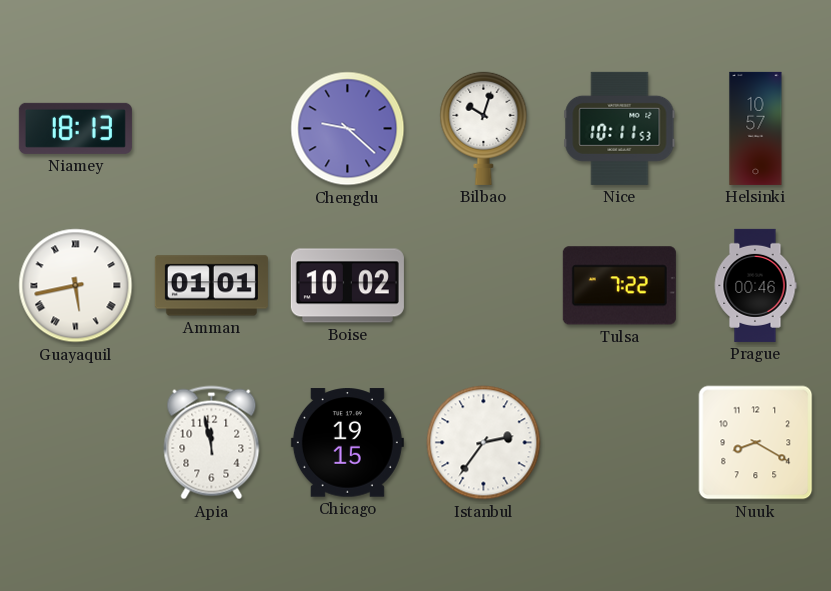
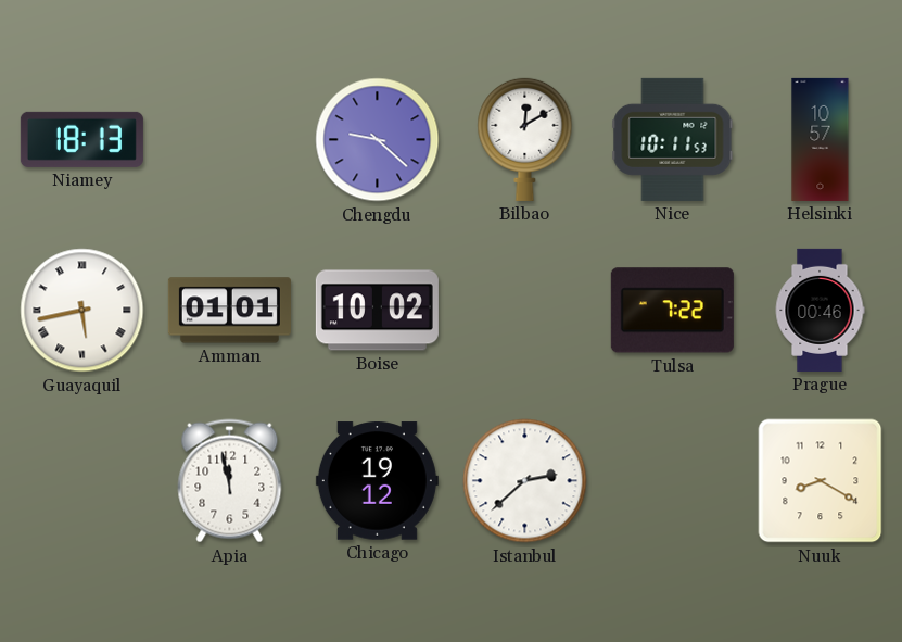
Bilbao: 10:03 -> 12:10 (525, 139)
Chicago: 19:15 -> 19:12 (377, 481)
Istanbul: 2:36 -> 2:38 (525, 481)
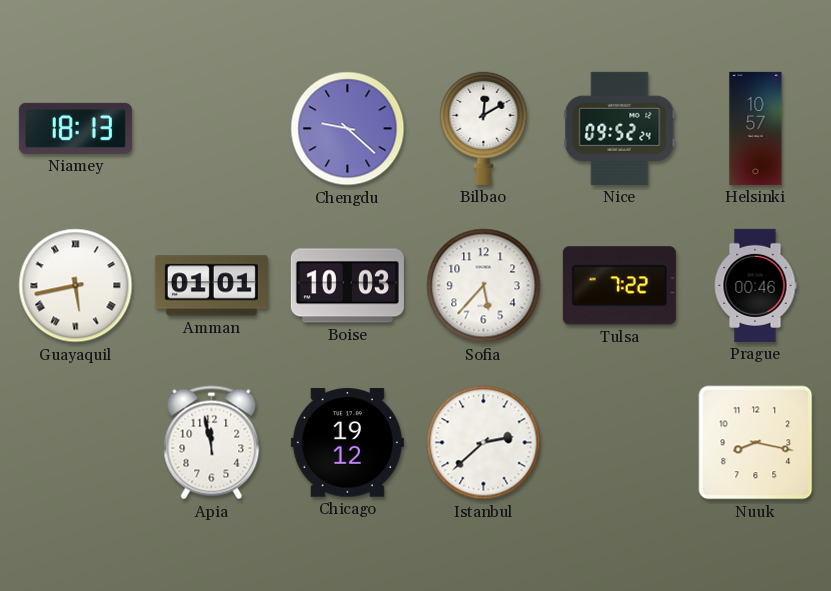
Nice: 10:11 -> 09:52 (620, 128)
Boise: 10:02 -> 10:03 (347, 286)
Sofia: none -> 5:37 (484, 286)
Nuuk: 8:20 -> 8:17 (756, 443)
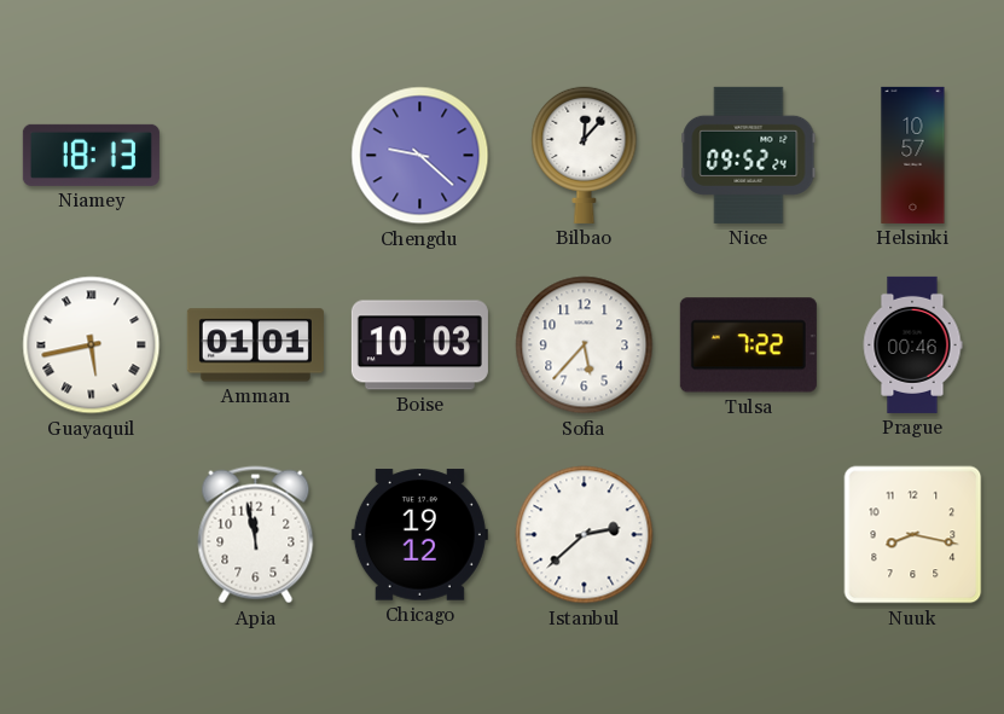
Bilbao: 12:10 -> 12:07 (585, 155)
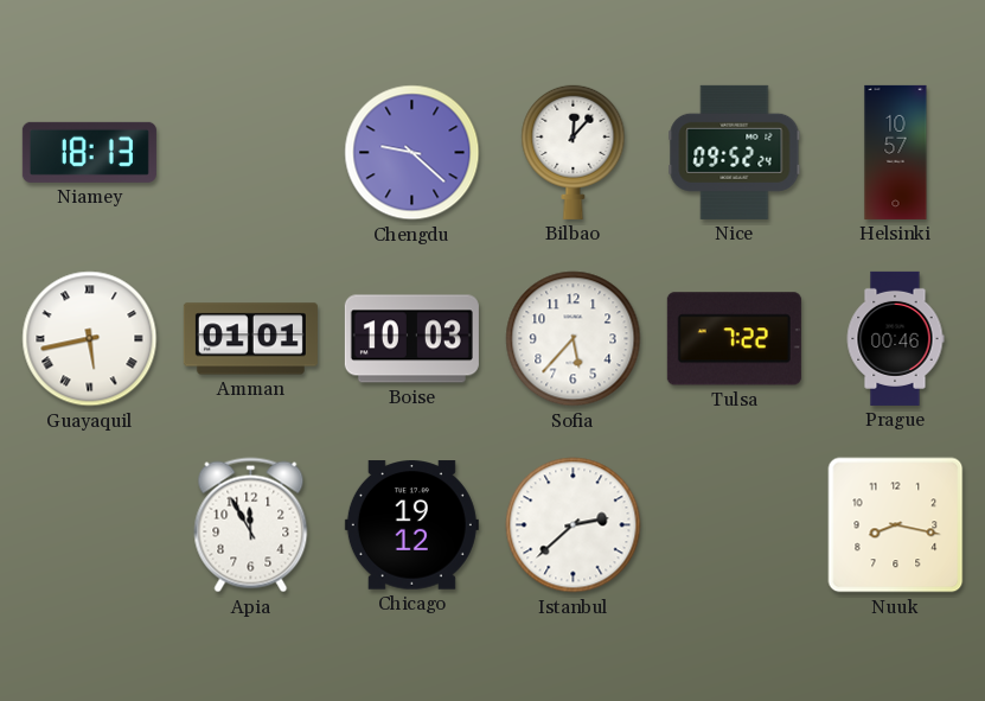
Apia: 11:58 -> 11:55 (251, 525)
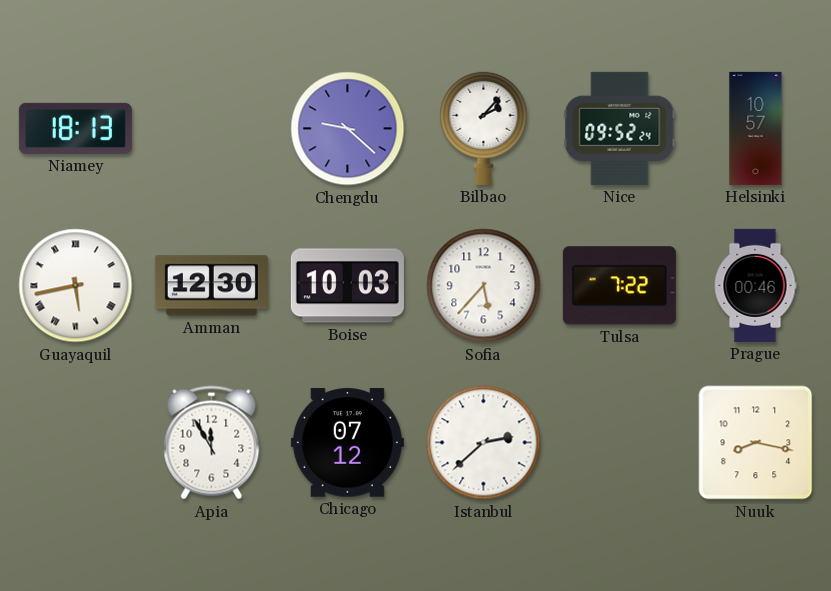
Bilbao: 12:07 -> 2:07 (484, 128)
Amman: 01:01 -> 12:30 (211, 286)
Chicago: 19:12 -> 07:12 (347, 443)
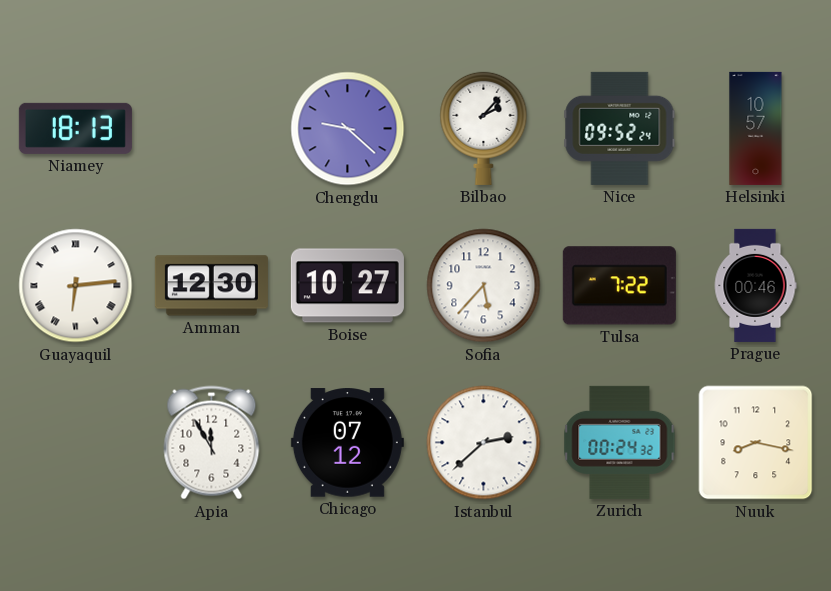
Guayaquil: 5:43 -> 6:14 (76, 286)
Boise: 10:03 -> 10:27 (347, 286)
Zurich: none -> 00:24 (620, 442)
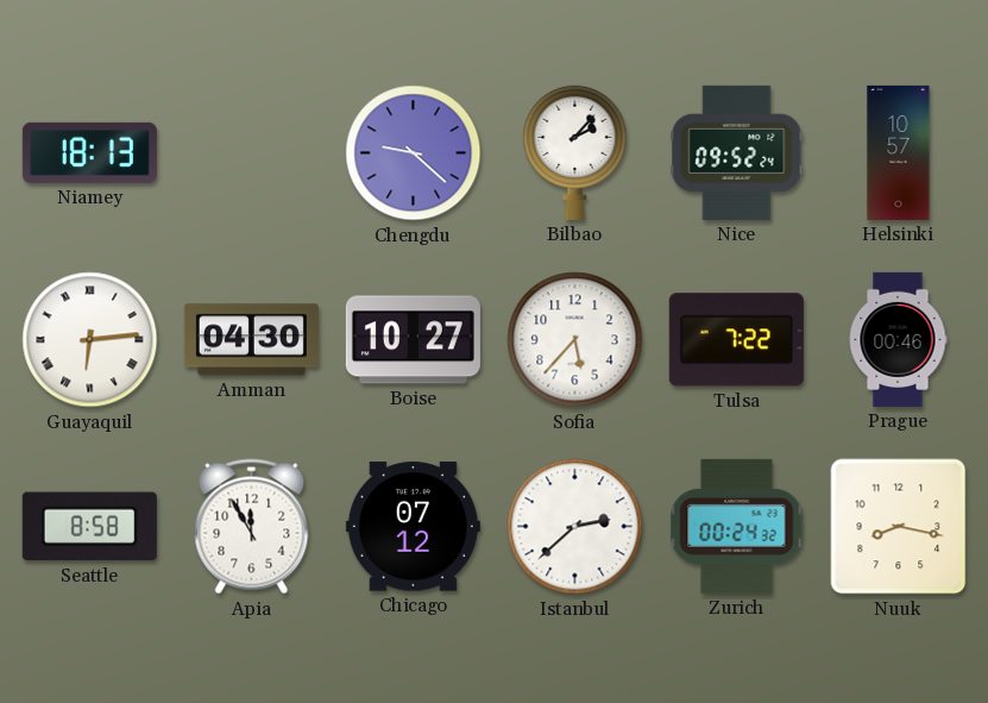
Amman: 12:30 -> 04:30 (251, 340)
Seattle: none -> 8:58 (89, 527)
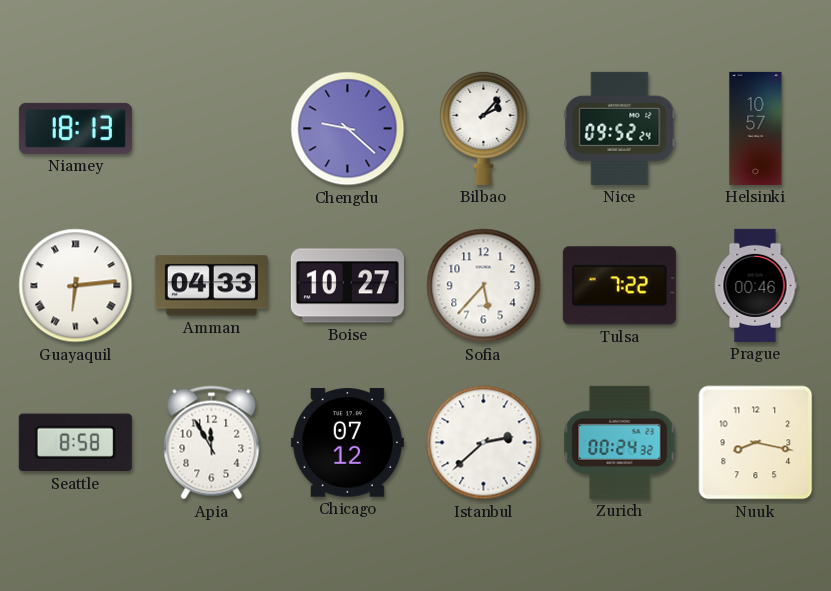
Amman: 04:30 -> 04:33 (211, 286)
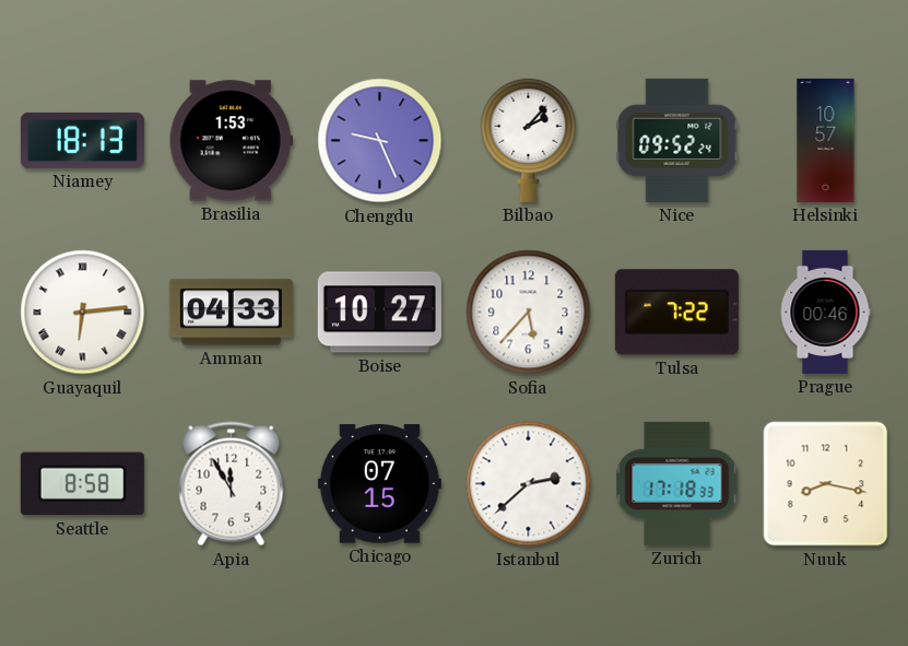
Brasilia: none -> 1:53 (231, 141)
Chengdu: 9:22 -> 9:26 (380, 141)
Chicago: 07:12 -> 07:15 (379, 484)
Zurich: 00:24 -> 17:18 (677, 483)
